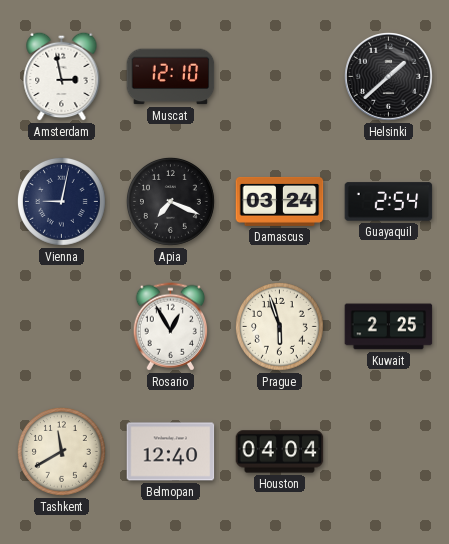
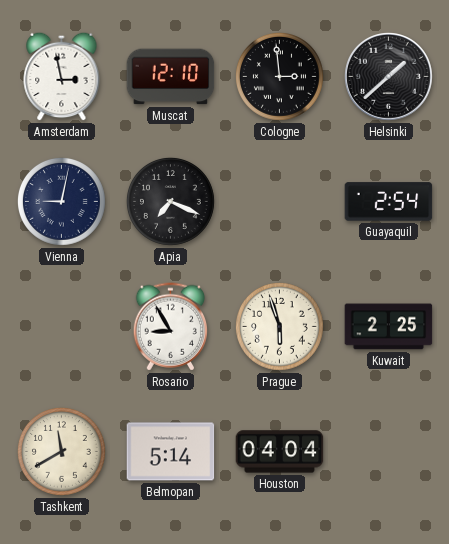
Cologne: none -> 2:59 (279, 76)
Damascus: 03:24 -> none (280, 201)
Rosario: 12:55 -> 8:55 (170, 327)
Belmopan: 12:40 -> 5:14 (171, 452)
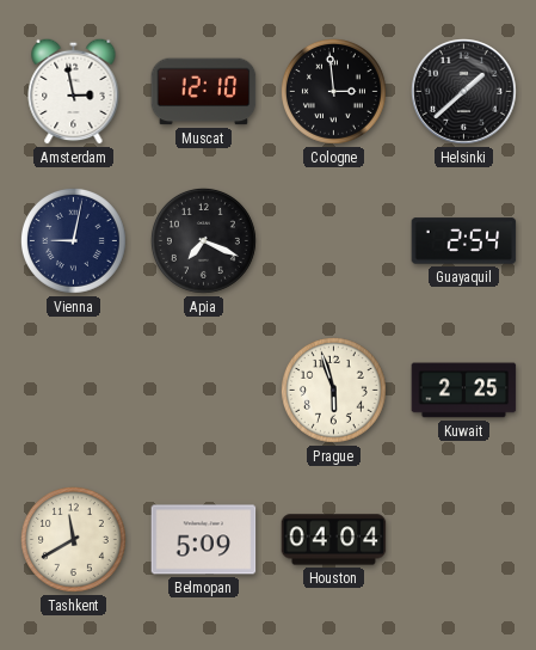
Rosario: 8:55 -> none (170, 327)
Belmopan: 5:14 -> 5:09 (204, 540)
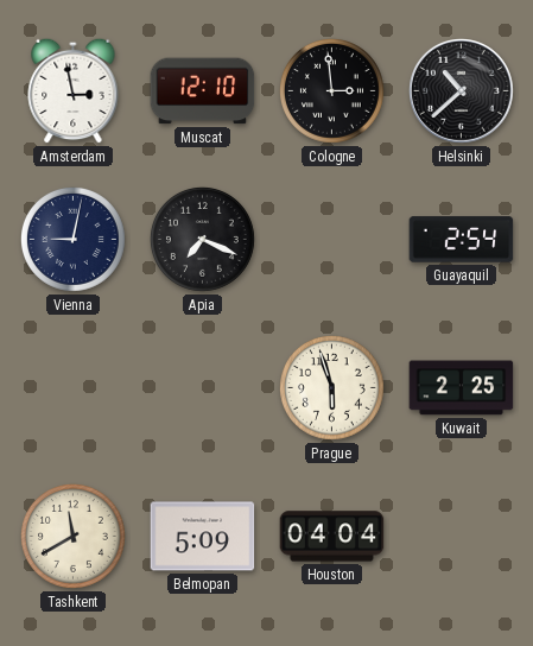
Helsinki: 1:38 -> 10:38 (462, 91)
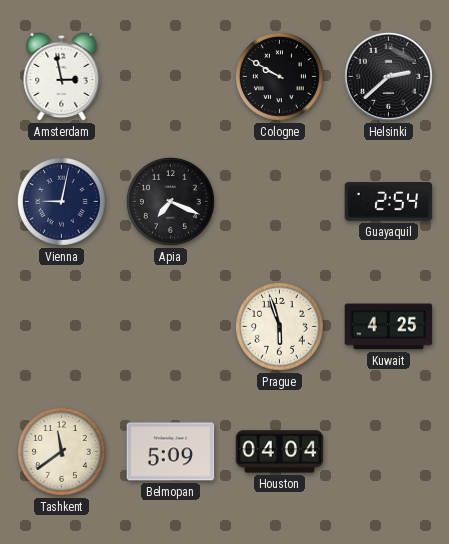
Muscat: 12:10 -> none (203, 91)
Cologne: 2:59 -> 9:50 (279, 76)
Helsinki: 10:38 -> 2:38 (389, 77)
Kuwait: 2:25 -> 4:25 (389, 327)
Tashkent: 11:40 -> 11:39 (61, 451)
